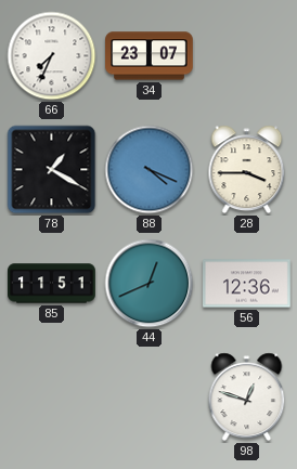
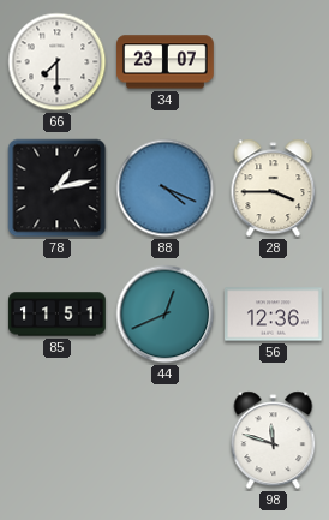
66: 7:34 -> 7:30 (58, 62)
78: 1:20 -> 1:13 (58, 189)
98: 12:48 -> 11:48 (274, 441)
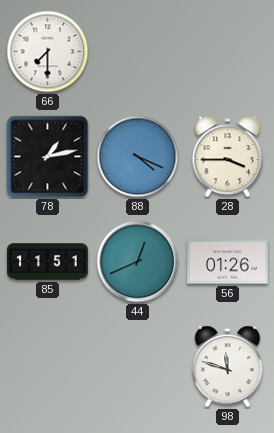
34: 23:07 -> none (166, 62)
56: 12:36 -> 01:26 (228, 262)
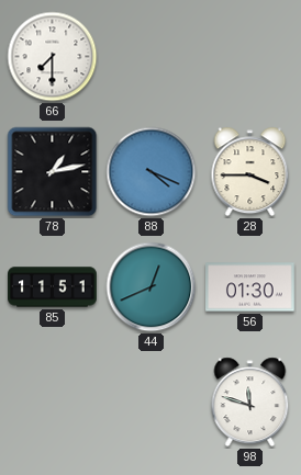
56: 01:26 -> 01:30 (250, 287)
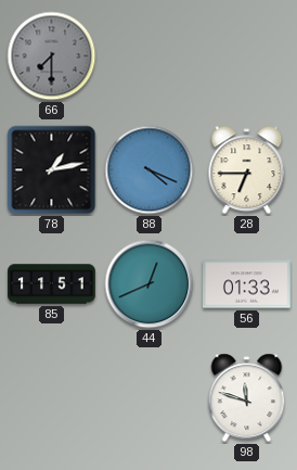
66 dial: white -> grey (52, 56)
28: 3:45 -> 6:45 (247, 170)
56: 01:30 -> 01:33 (247, 284)
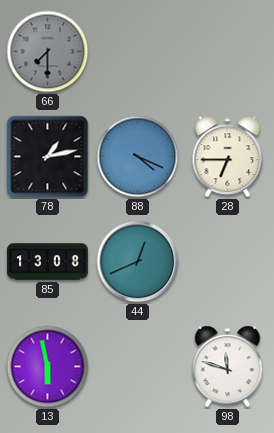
85: 11:51 -> 13:08 (48, 262)
56: 01:33 -> none (247, 284)
13: none -> 5:58 (48, 367)
